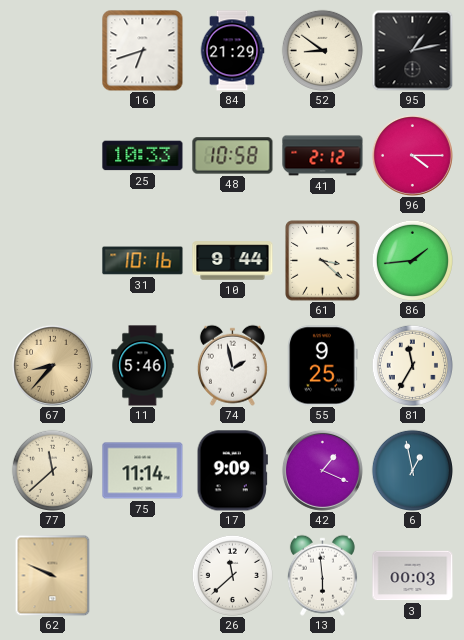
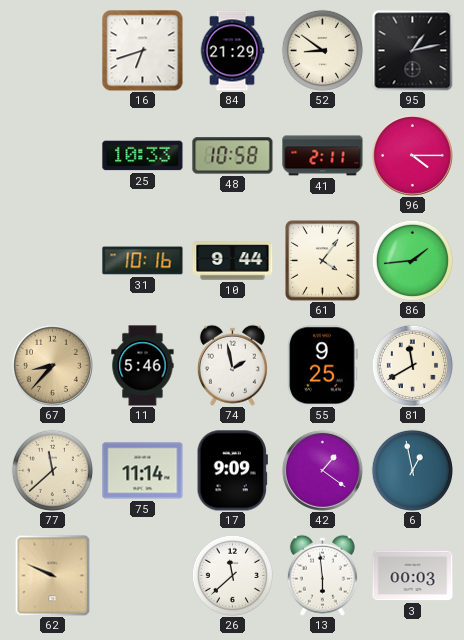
41: 2:12 -> 2:11 (323, 156)
61: 3:22 -> 4:06 (323, 261)
81: 11:35 -> 11:40 (412, 365)
42: 1:19 -> 1:21 (322, 470)
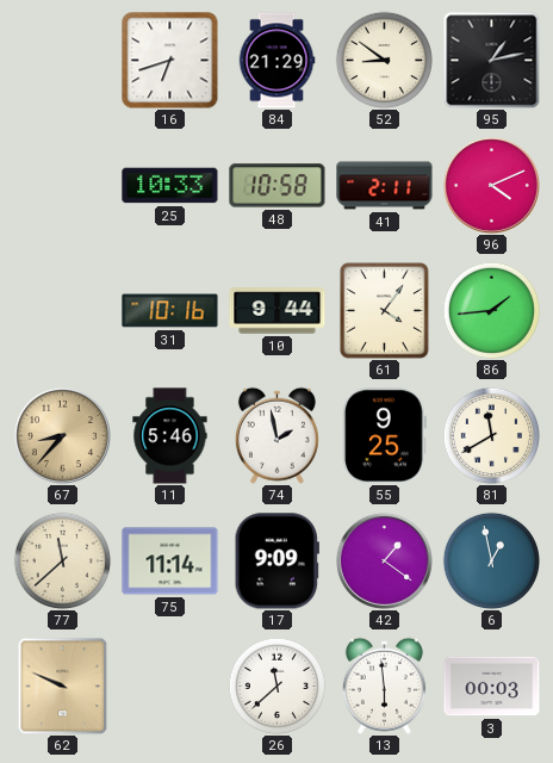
96: 4:15 -> 4:11 (491, 185)
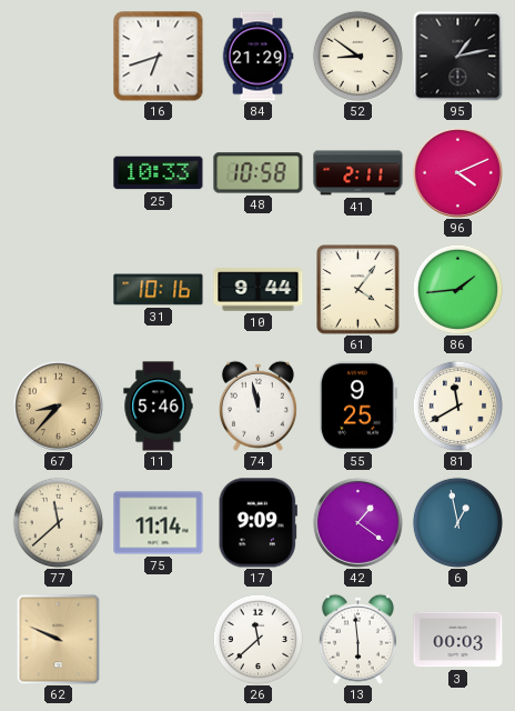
74: 1:58 -> 11:58 (257, 405)
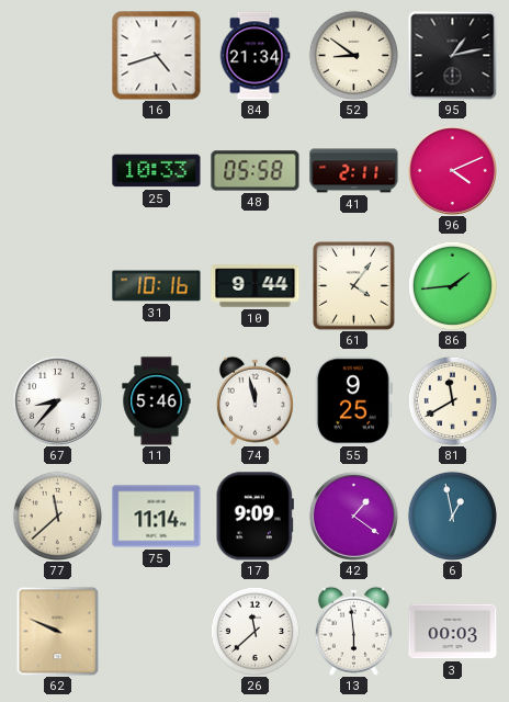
16: 6:42 -> 4:42 (157, 56)
84: 21:29 -> 21:34 (255, 56)
48: 10:58 -> 05:58 (256, 171)
67 dial: champagne -> white (57, 400)
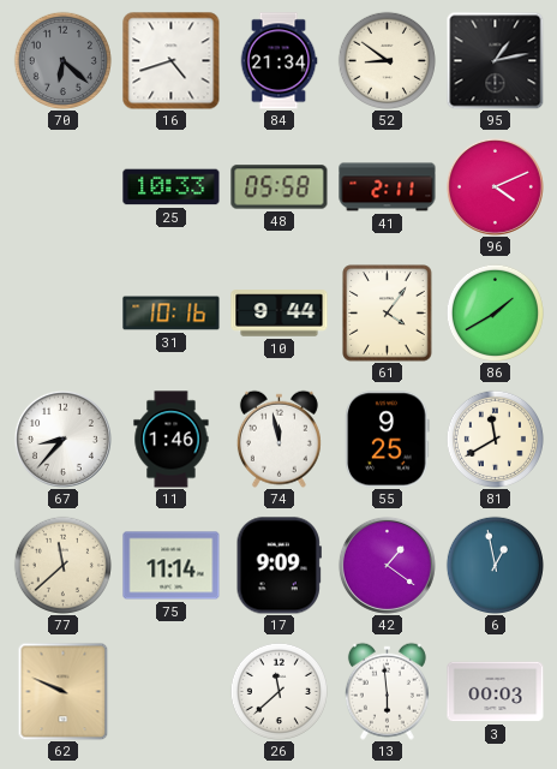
70: none -> 6:22 (62, 60)
86: 1:44 -> 1:40 (495, 312)
11: 5:46 -> 1:46 (172, 440)
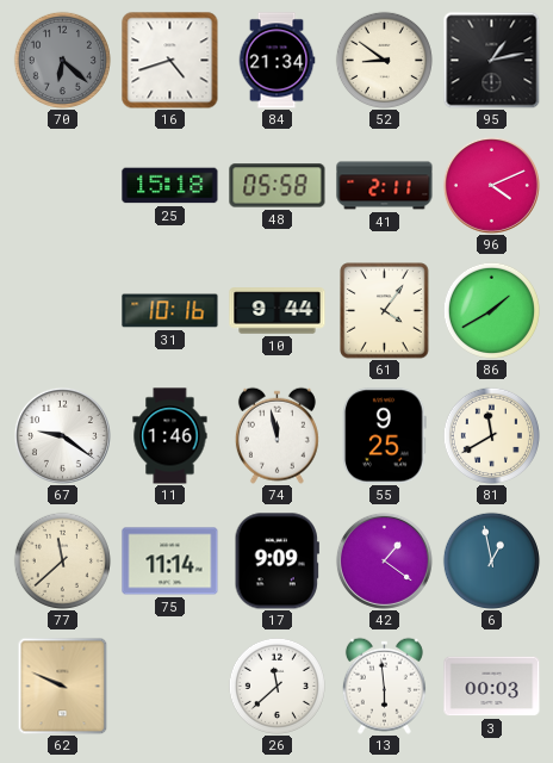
25: 10:33 -> 15:18 (170, 186)
67: 8:37 -> 9:21 (62, 435)
